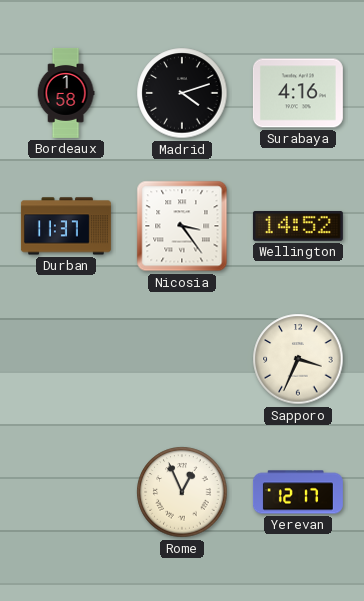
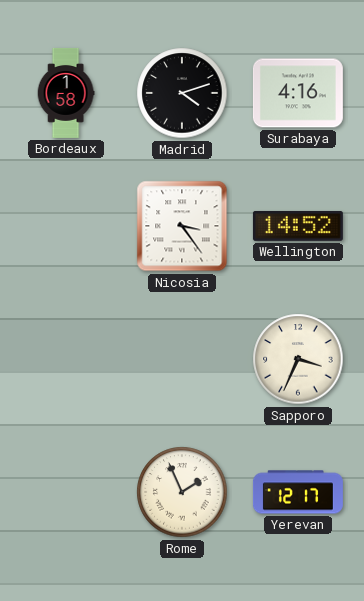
Durban: 11:37 -> none (66, 226)
Rome: 12:56 -> 1:56 (182, 492)
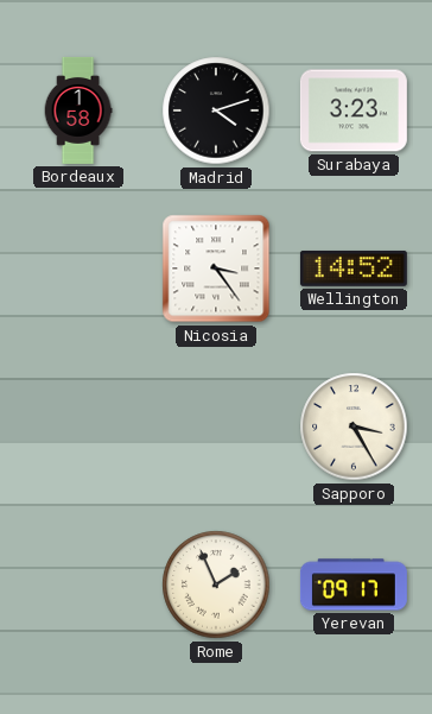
Surabaya: 4:16 -> 3:23 (354, 110)
Sapporo: 3:34 -> 3:25 (354, 426)
Yerevan: 12:17 -> 09:17 (354, 585)
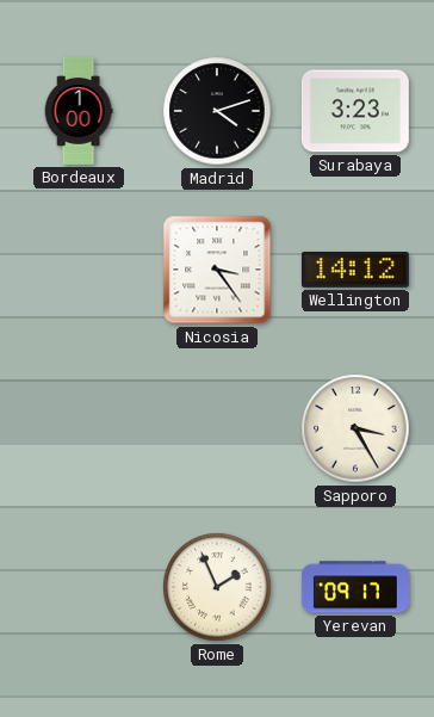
Bordeaux: 1:58 -> 1:00 (79, 111)
Wellington: 14:52 -> 14:12 (355, 270)
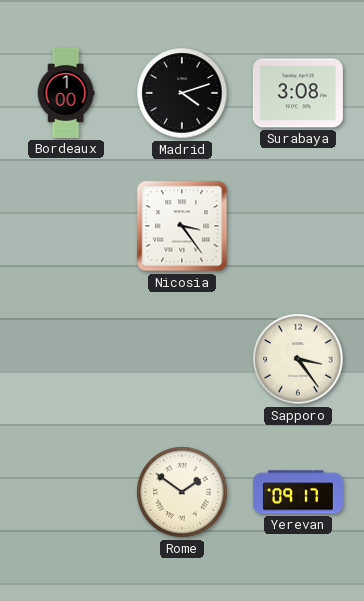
Surabaya: 3:23 -> 3:08 (298, 93)
Wellington: 14:12 -> none (355, 270)
Sapporo: 3:25 -> 3:24 (298, 359)
Rome: 1:56 -> 1:51 (182, 492)
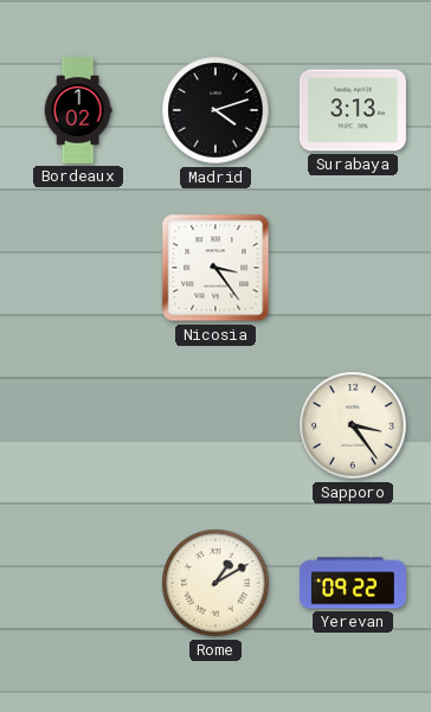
Bordeaux: 1:00 -> 1:02 (78, 110)
Surabaya: 3:08 -> 3:13 (353, 110)
Rome: 1:51 -> 1:10 (215, 583)
Yerevan: 09:17 -> 09:22 (353, 583)
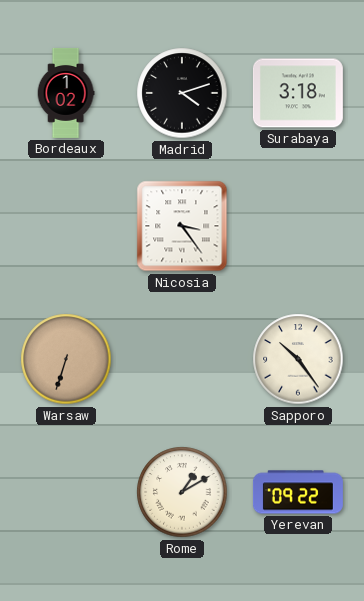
Surabaya: 3:13 -> 3:18 (298, 93)
Warsaw: none -> 6:33 (66, 359)
Sapporo: 3:24 -> 10:24 (298, 359)
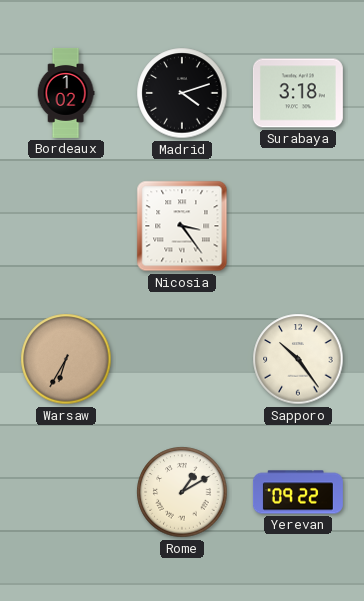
Warsaw: 6:33 -> 6:35 (66, 359)
